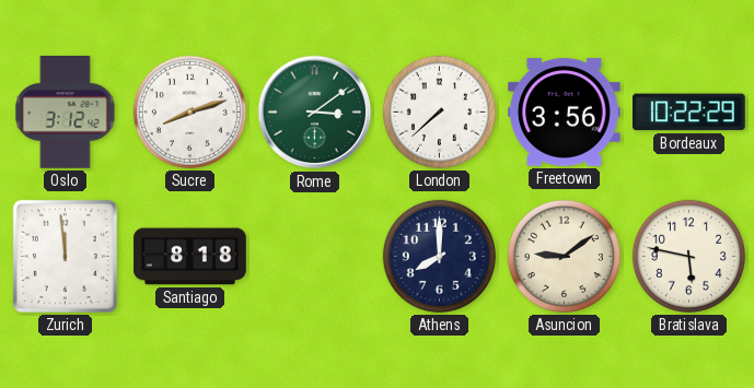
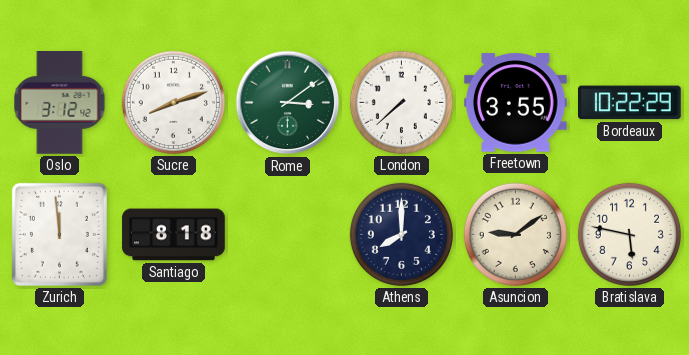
Freetown: 3:56 -> 3:55 (516, 103)
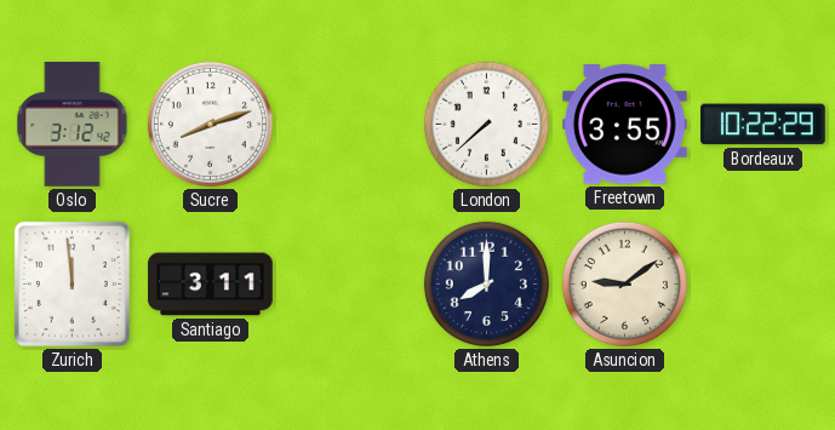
Rome: 3:09 -> none (288, 103)
Santiago: 8:18 -> 3:11 (211, 285)
Bratislava: 5:47 -> none (629, 234)
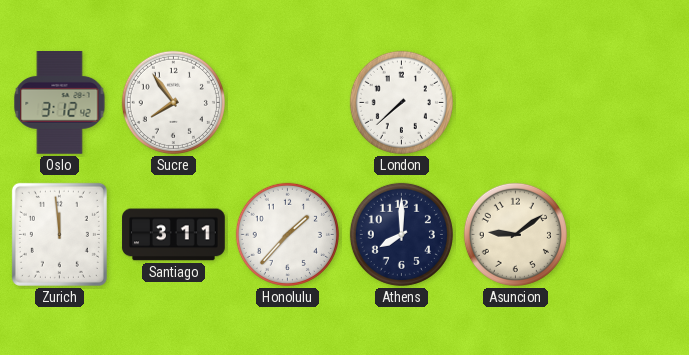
Sucre: 8:12 -> 7:54 (173, 102)
Freetown: 3:55 -> none (625, 125)
Bordeaux: 10:22 -> none (763, 125)
Honolulu: none -> 1:37 (287, 234)
